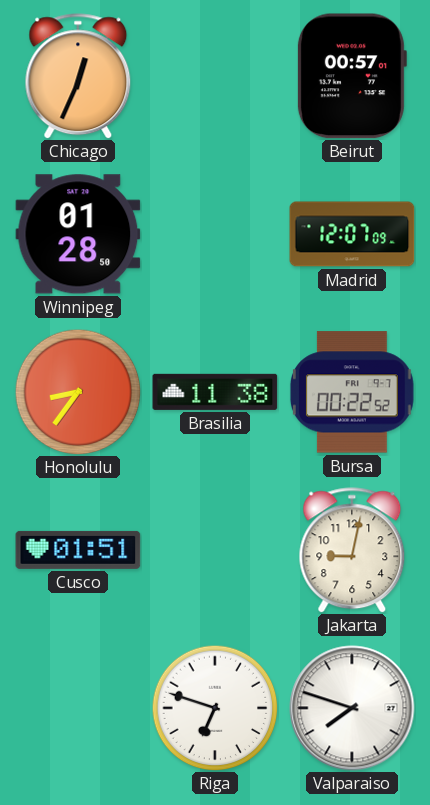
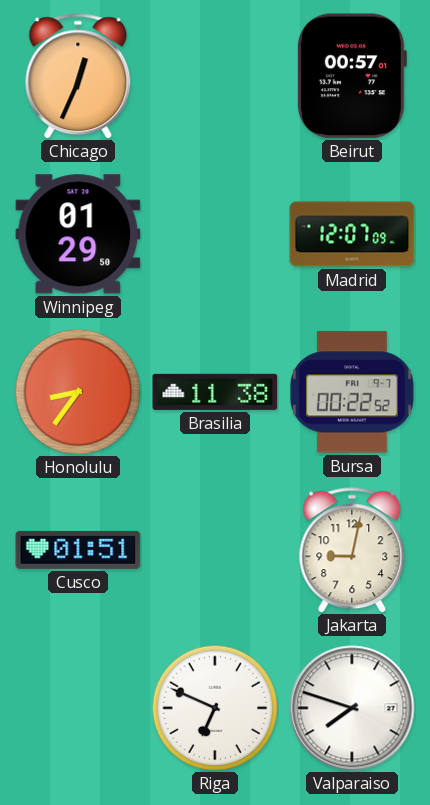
Winnipeg: 01:28 -> 01:29 (78, 234)
Riga: 6:48 -> 6:49 (215, 708)
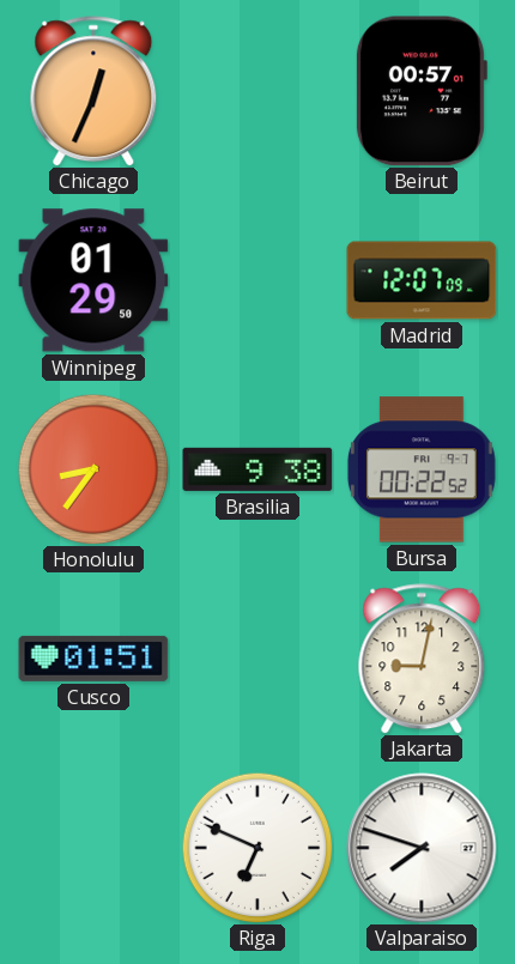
Brasilia: 11:38 -> 9:38 (257, 469)
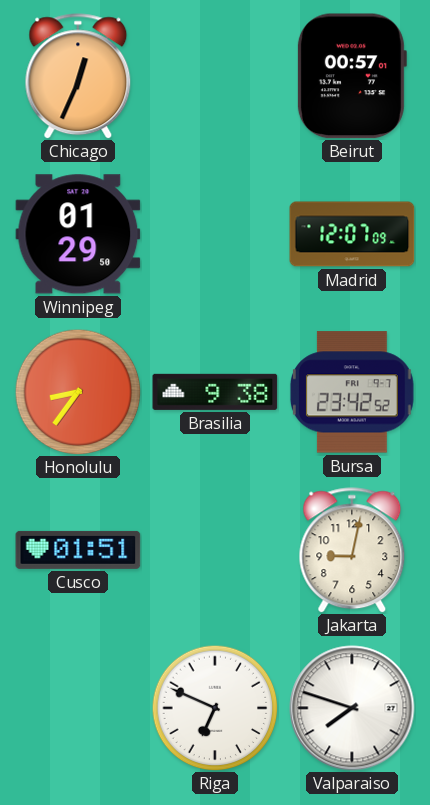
Bursa: 00:22 -> 23:42 (352, 392)
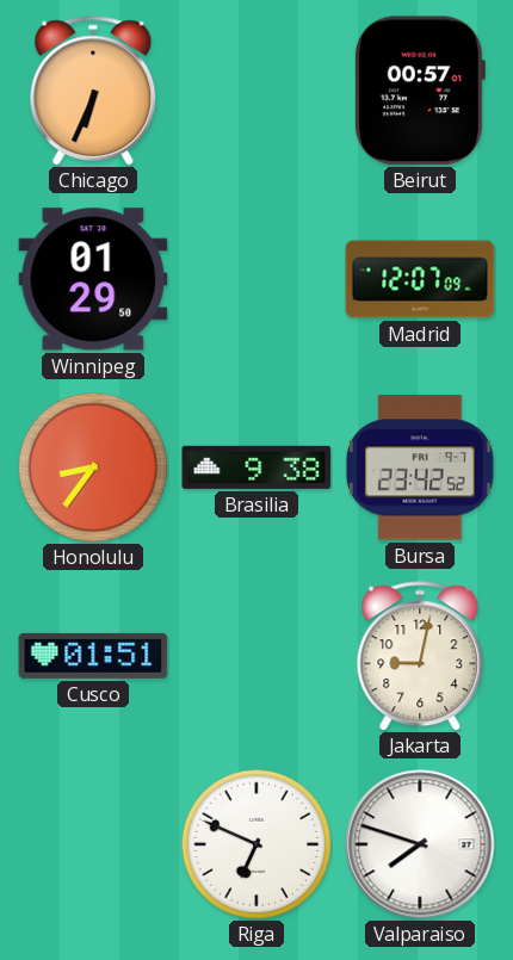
Chicago: 12:34 -> 6:34 (93, 91)
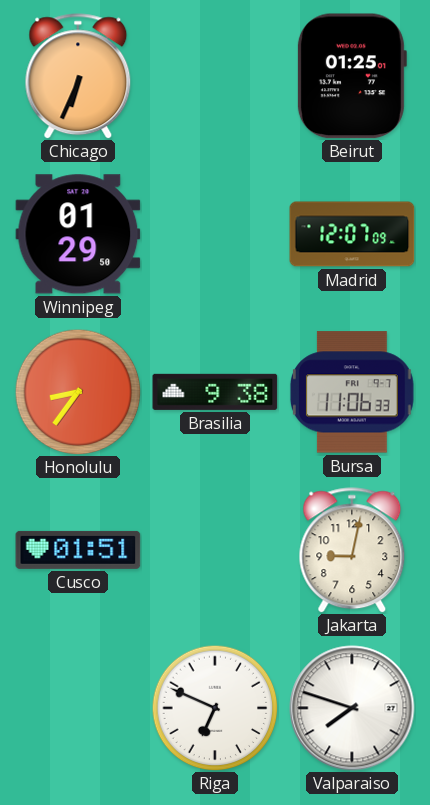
Beirut: 00:57 -> 01:25 (351, 76)
Bursa: 23:42 -> 11:06 (352, 392)
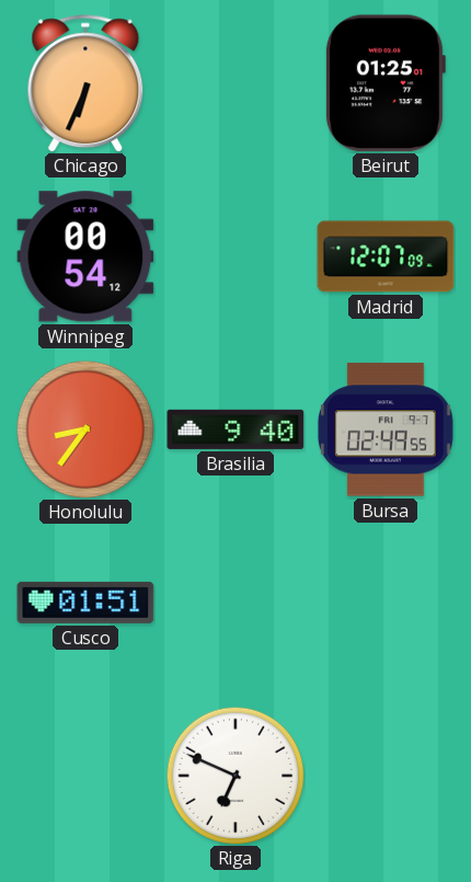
Winnipeg: 01:29 -> 00:54 (85, 256)
Brasilia: 9:38 -> 9:40 (235, 429)
Bursa: 11:06 -> 02:49 (386, 429)
Jakarta: 9:02 -> none (352, 550)
Valparaiso: 7:48 -> none (352, 708)
